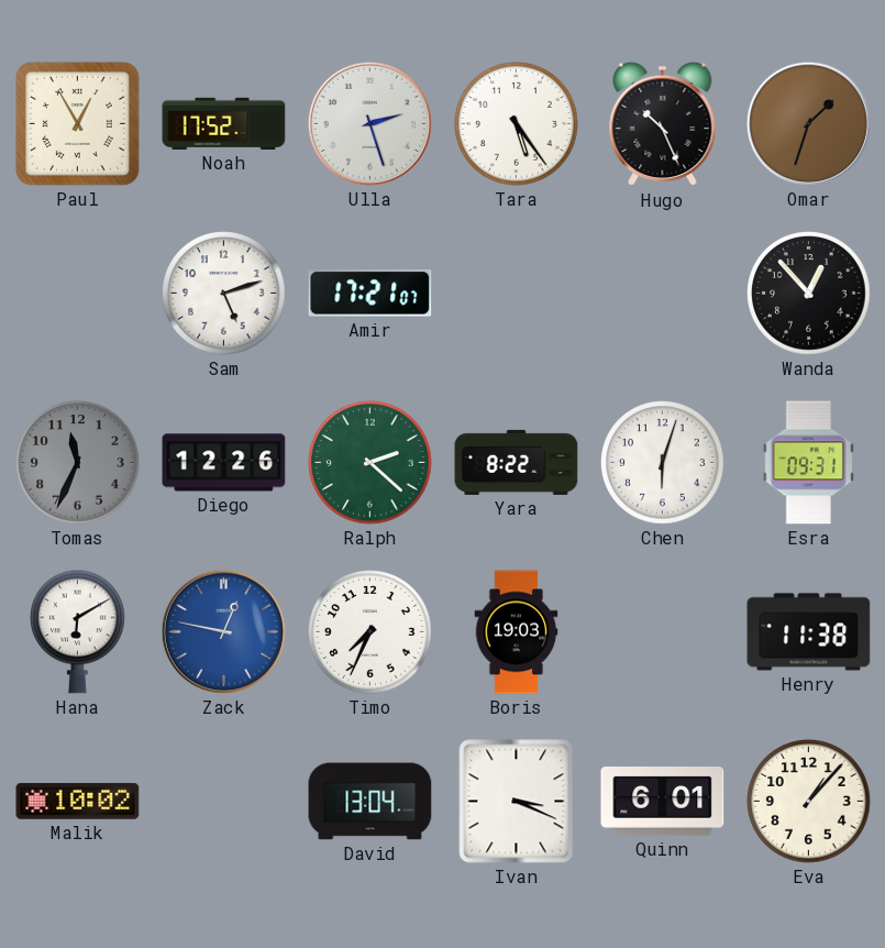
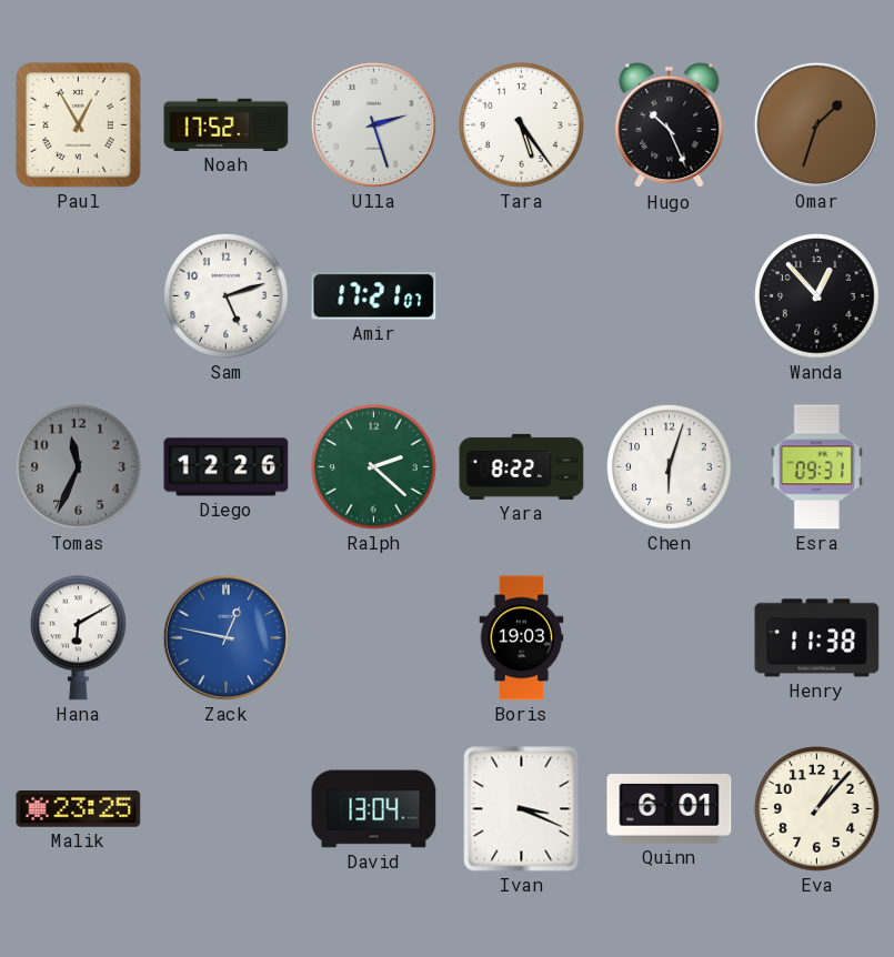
Timo: 7:34 -> none (370, 632)
Malik: 10:02 -> 23:25 (79, 808)
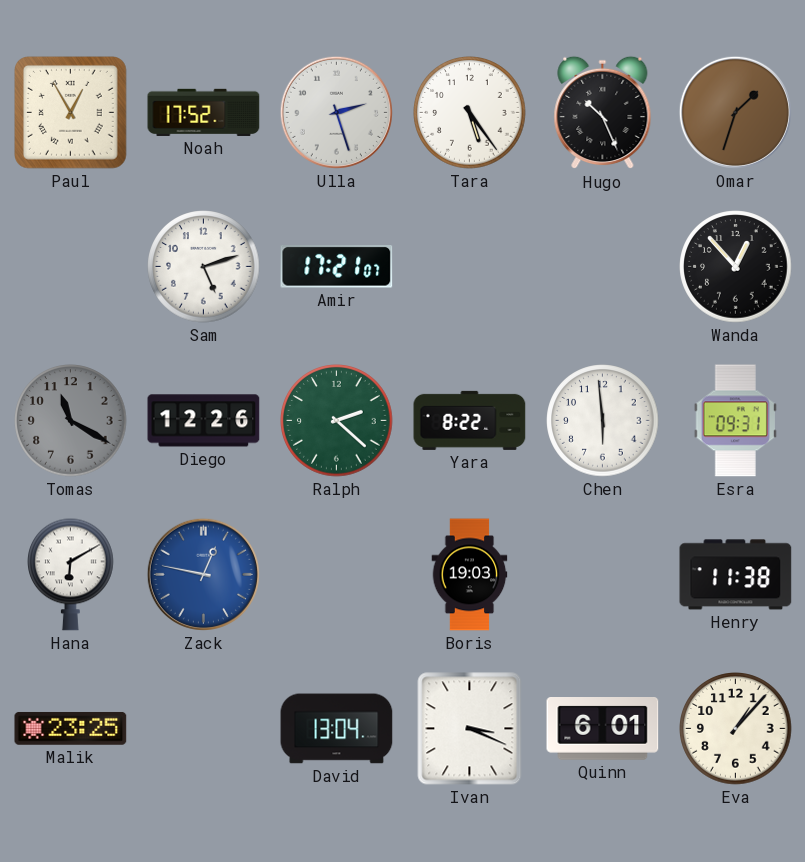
Tomas: 11:34 -> 11:20 (71, 421)
Chen: 6:03 -> 5:59 (603, 421)
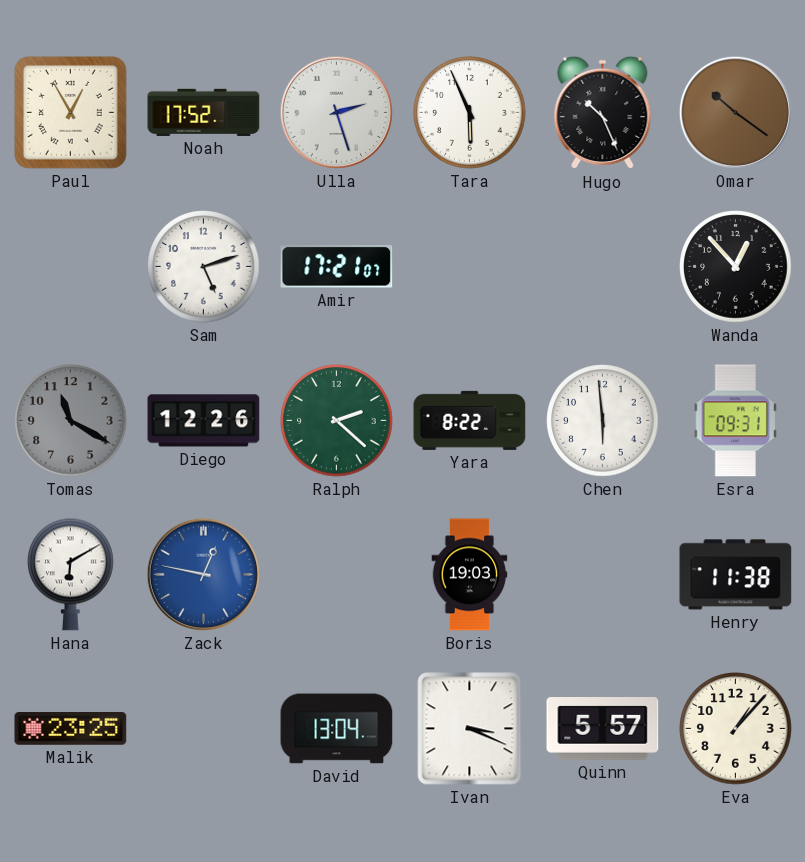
Tara: 5:24 -> 5:56 (470, 113)
Omar: 1:33 -> 10:21 (735, 112)
Quinn: 6:01 -> 5:57 (603, 729)
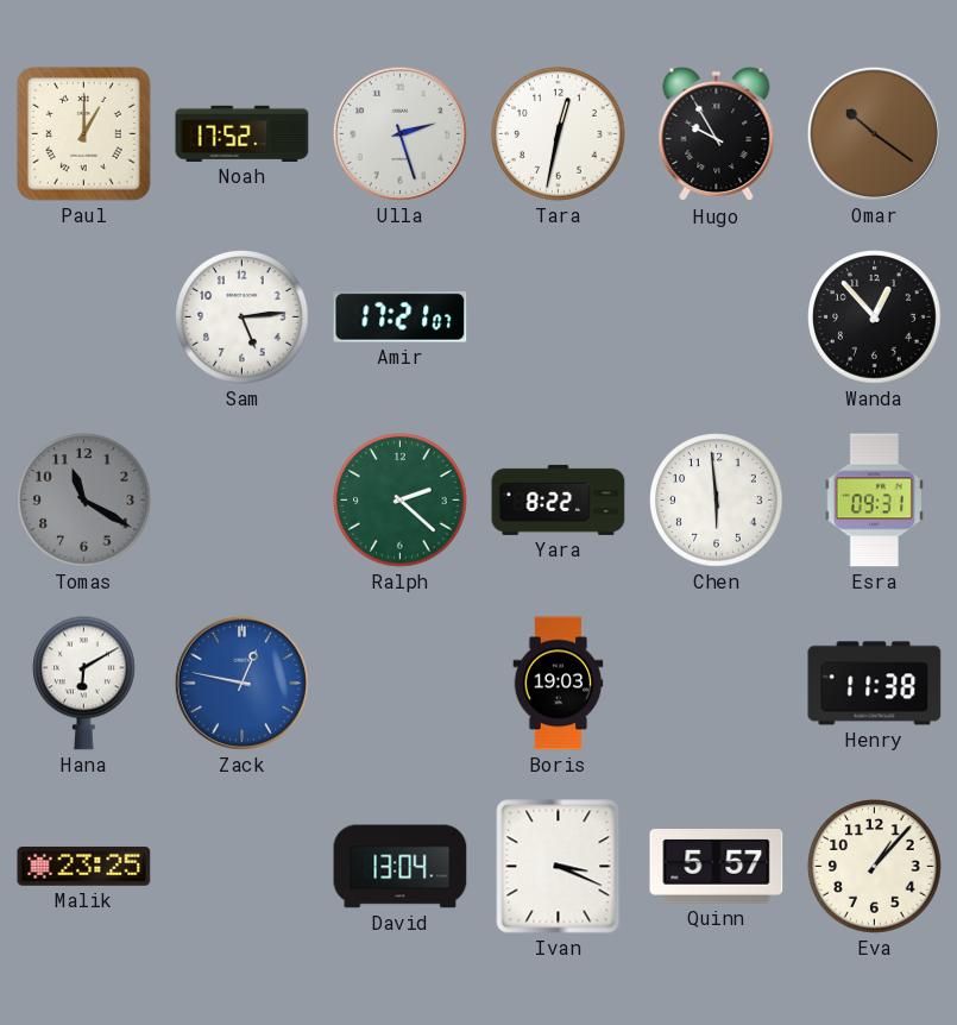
Paul: 12:55 -> 1:00 (84, 134)
Tara: 5:56 -> 12:32 (559, 134)
Hugo: 10:26 -> 9:55 (717, 134)
Sam: 5:12 -> 5:14 (243, 317)
Diego: 12:26 -> none (204, 421)
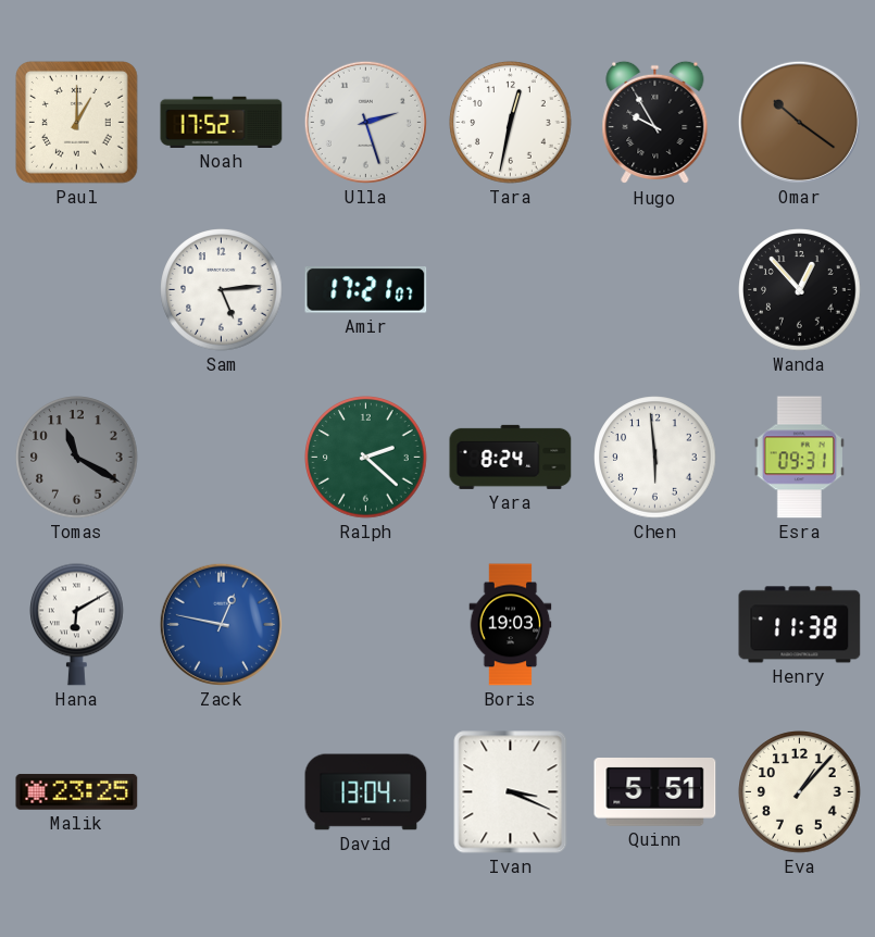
Yara: 8:22 -> 8:24 (511, 457)
Quinn: 5:57 -> 5:51 (655, 792)
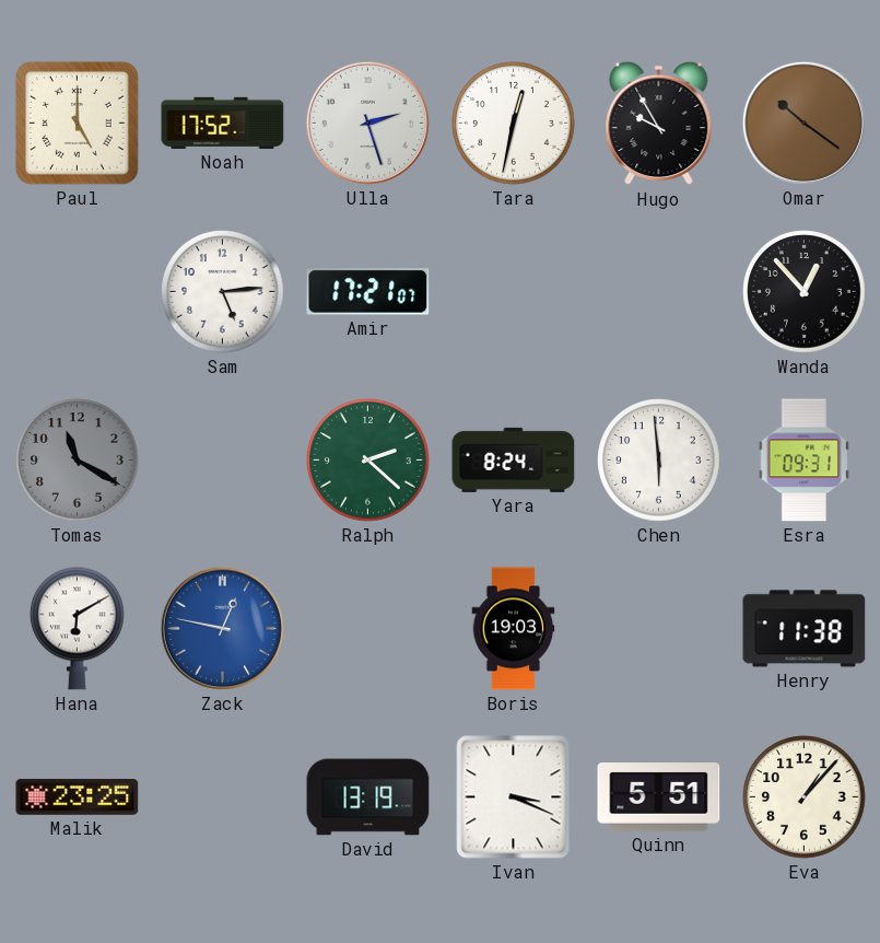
Paul: 1:00 -> 5:00 (78, 124)
David: 13:04 -> 13:19 (368, 798)
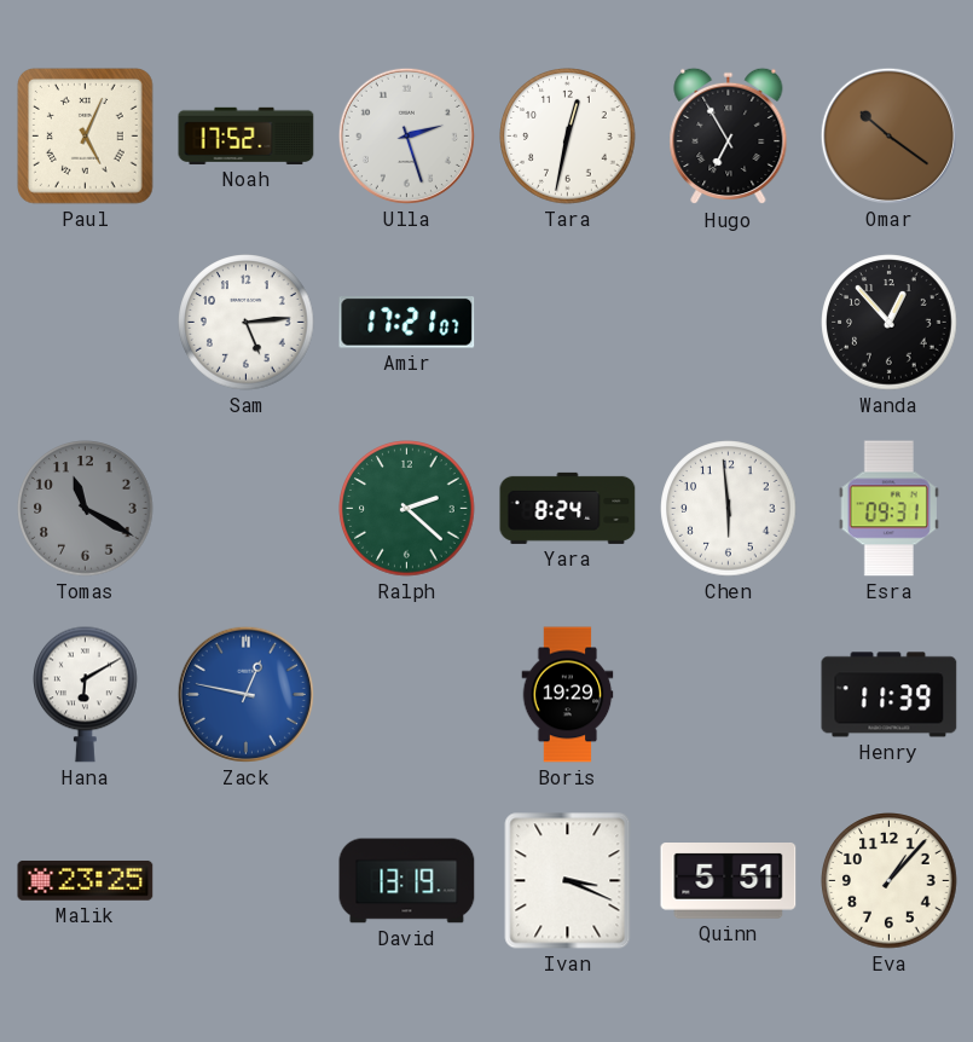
Paul: 5:00 -> 5:04 (86, 137)
Hugo: 9:55 -> 6:55 (729, 137)
Boris: 19:03 -> 19:29 (568, 695)
Henry: 11:38 -> 11:39 (890, 695)
